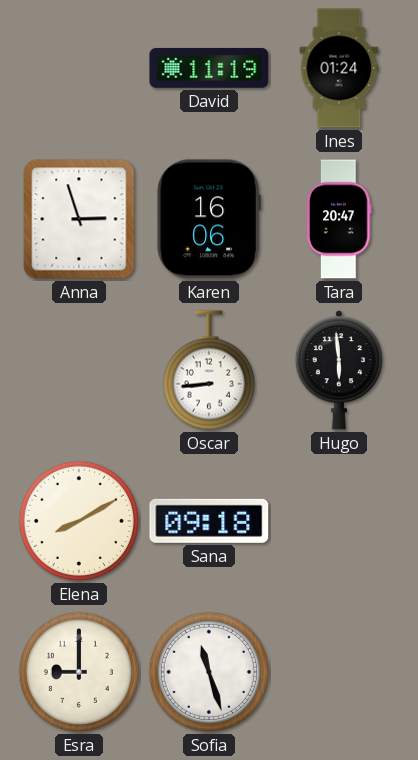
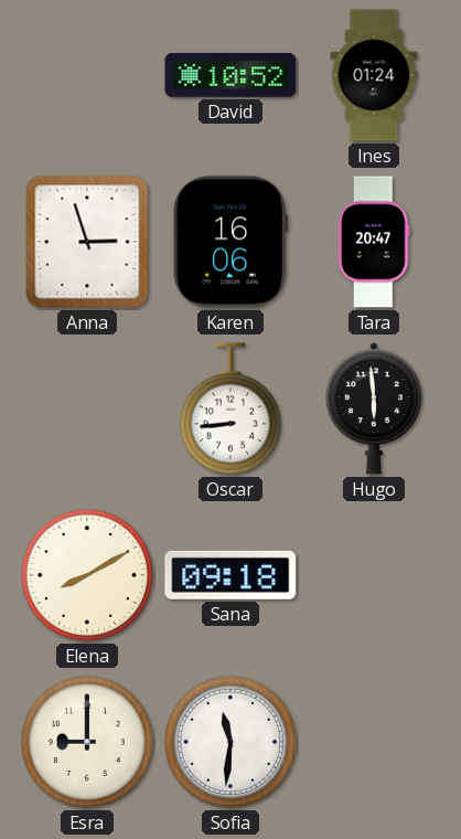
David: 11:19 -> 10:52 (230, 75)
Sofia: 11:27 -> 11:31 (230, 742)
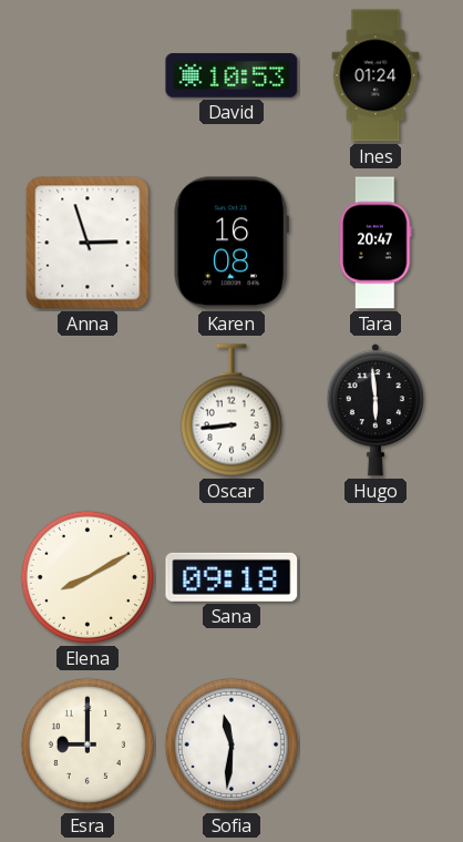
David: 10:52 -> 10:53 (231, 75)
Karen: 16:06 -> 16:08 (231, 243)
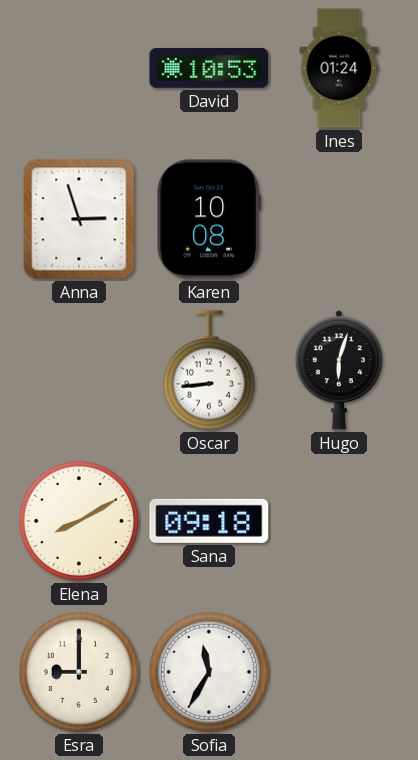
Karen: 16:08 -> 10:08 (209, 219)
Tara: 20:47 -> none (375, 243)
Hugo: 5:59 -> 6:03 (339, 370)
Sofia: 11:31 -> 11:35 (209, 672)
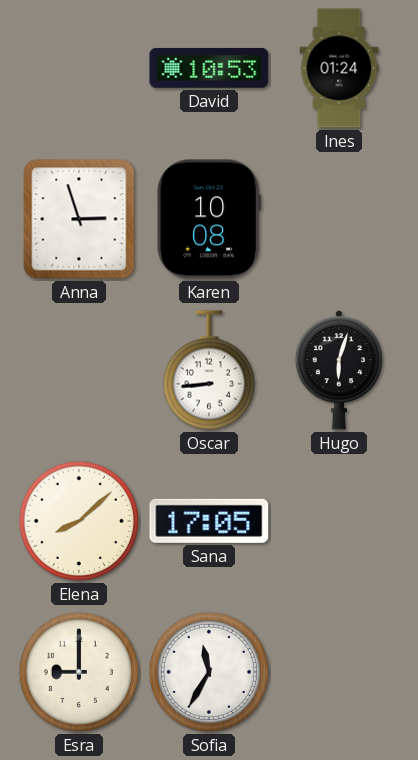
Elena: 8:10 -> 8:08 (79, 521)
Sana: 09:18 -> 17:05 (209, 521)
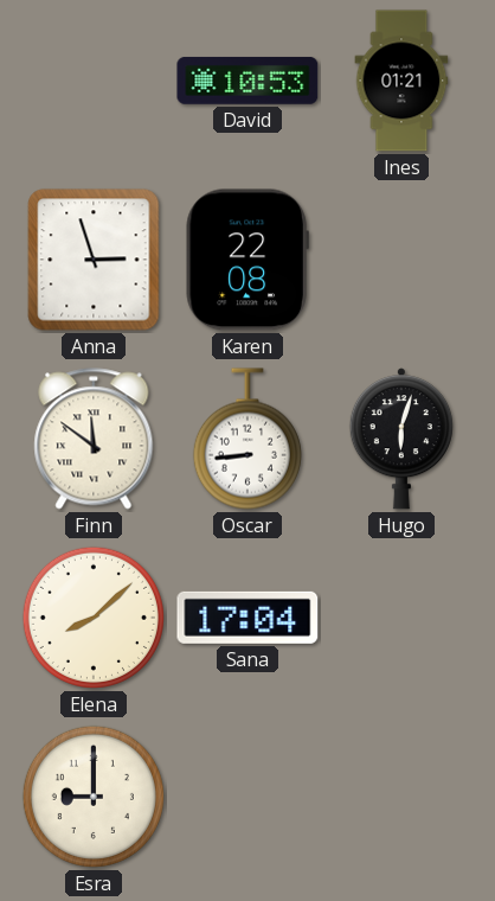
Ines: 01:24 -> 01:21 (401, 81)
Karen: 10:08 -> 22:08 (247, 260)
Finn: none -> 11:51 (94, 439)
Sana: 17:05 -> 17:04 (247, 618)
Sofia: 11:35 -> none (209, 672)
